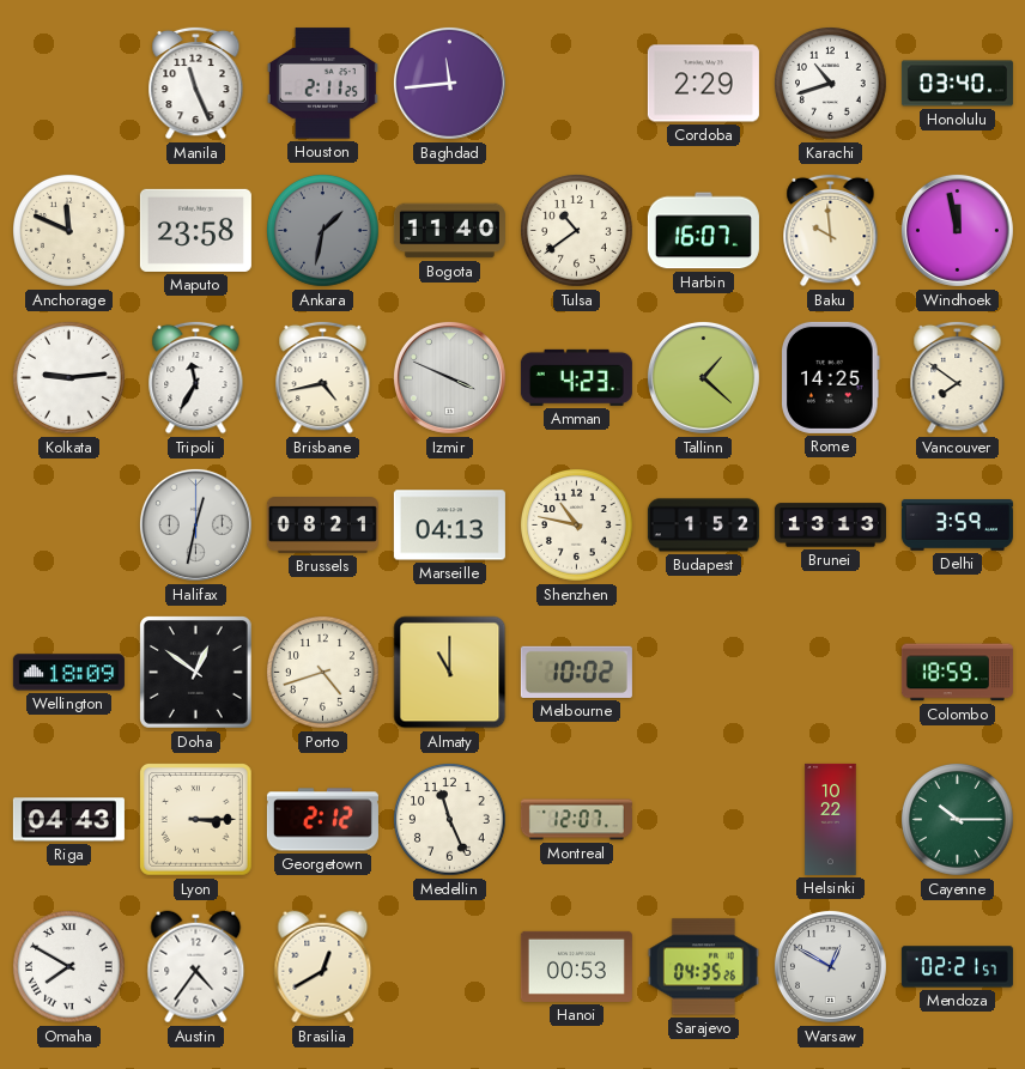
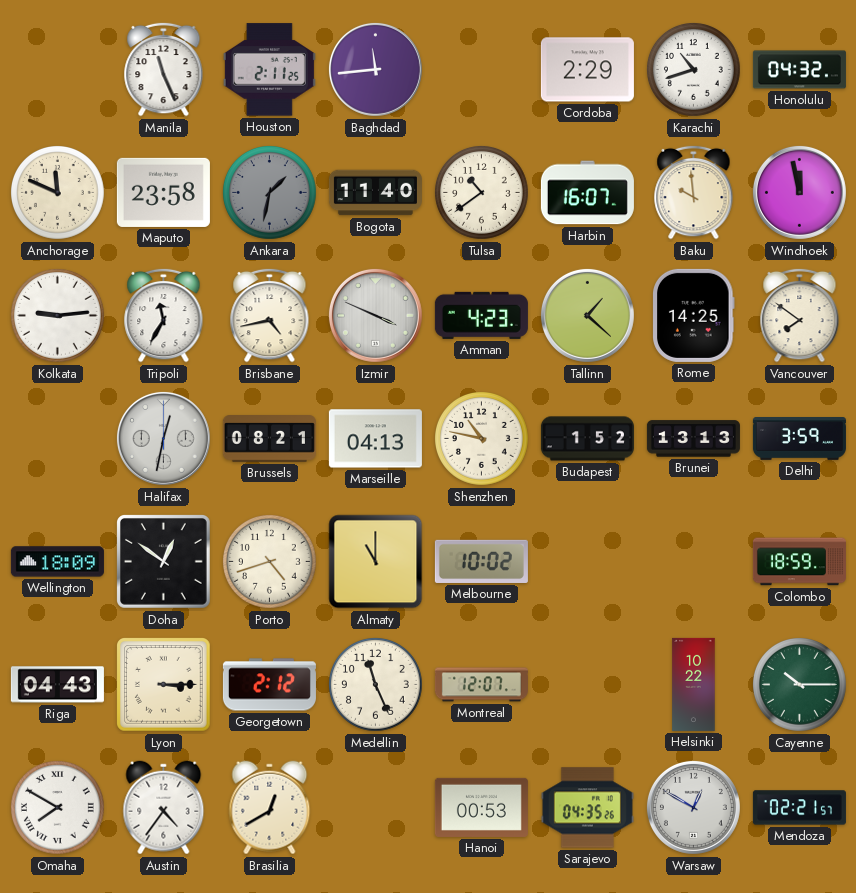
Honolulu: 03:40 -> 04:32 (799, 70)
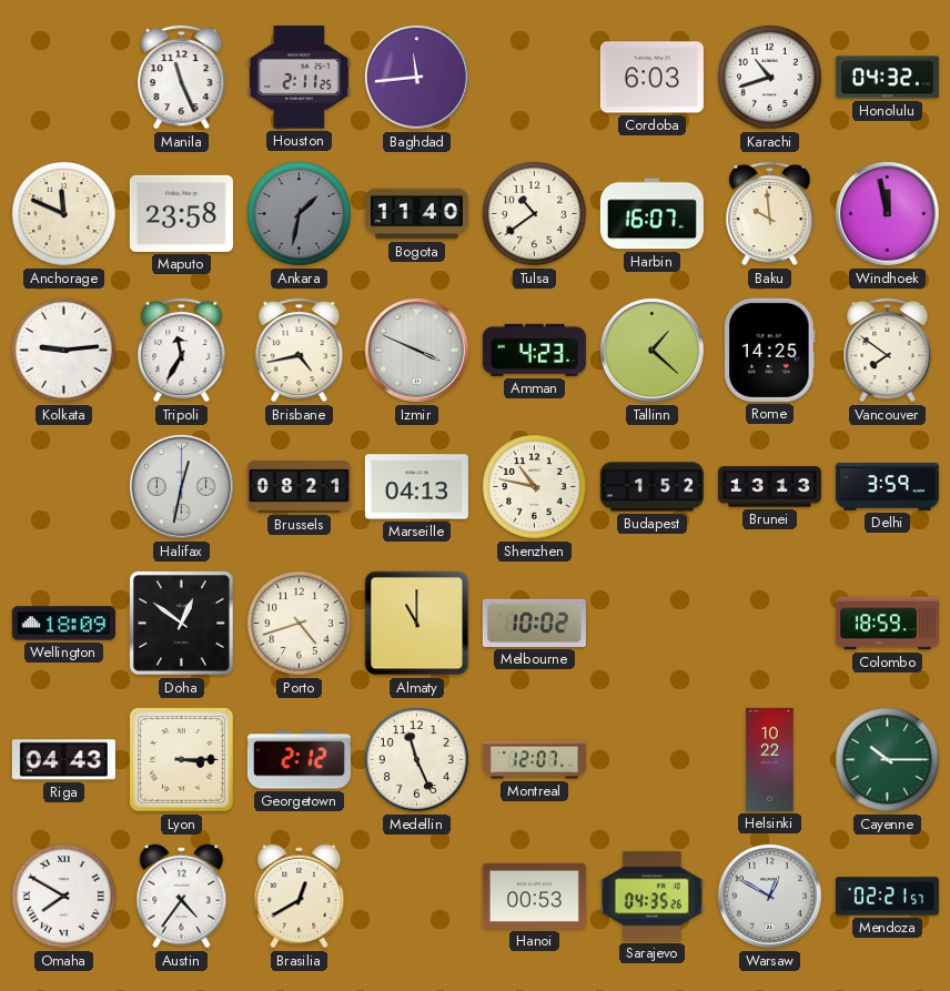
Cordoba: 2:29 -> 6:03 (651, 78)
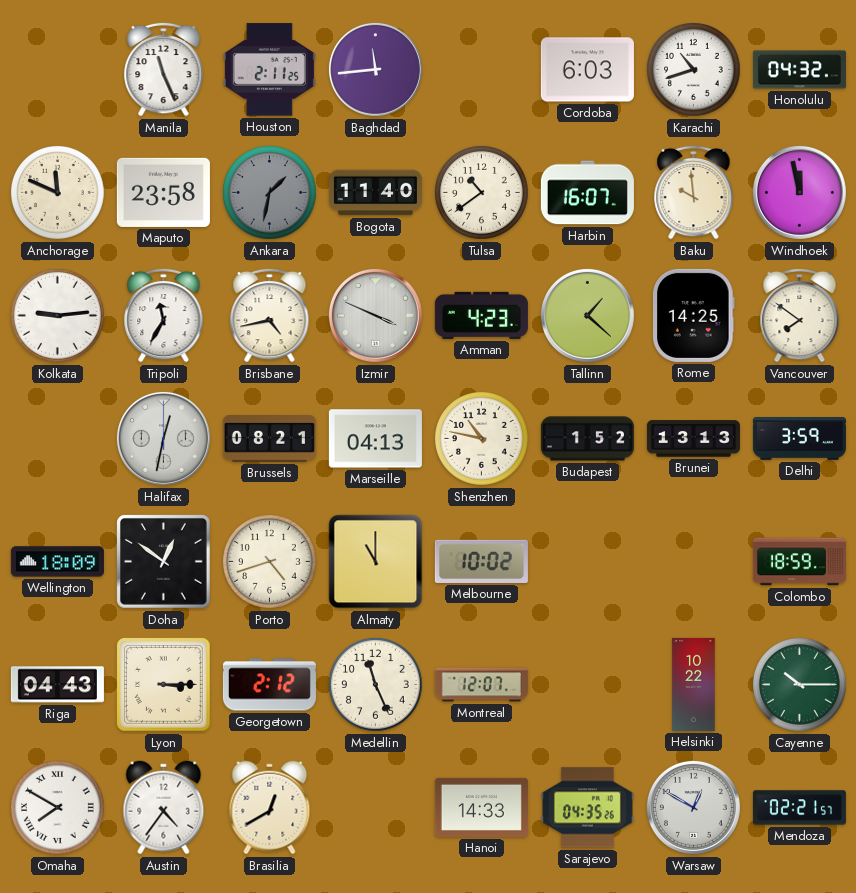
Hanoi: 00:53 -> 14:33 (481, 807)
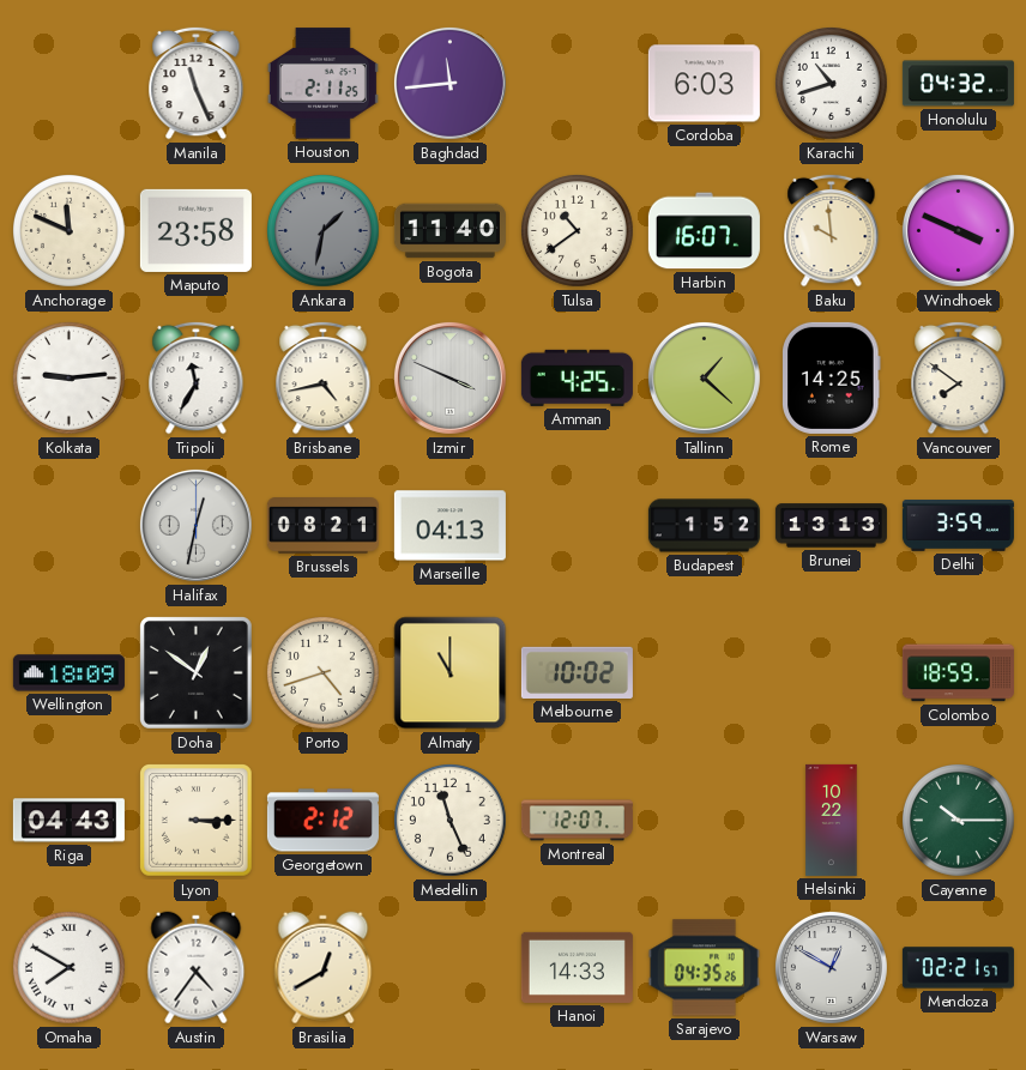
Windhoek: 11:58 -> 3:49 (958, 230)
Amman: 4:23 -> 4:25 (577, 377)
Shenzhen: 10:47 -> none (482, 439)
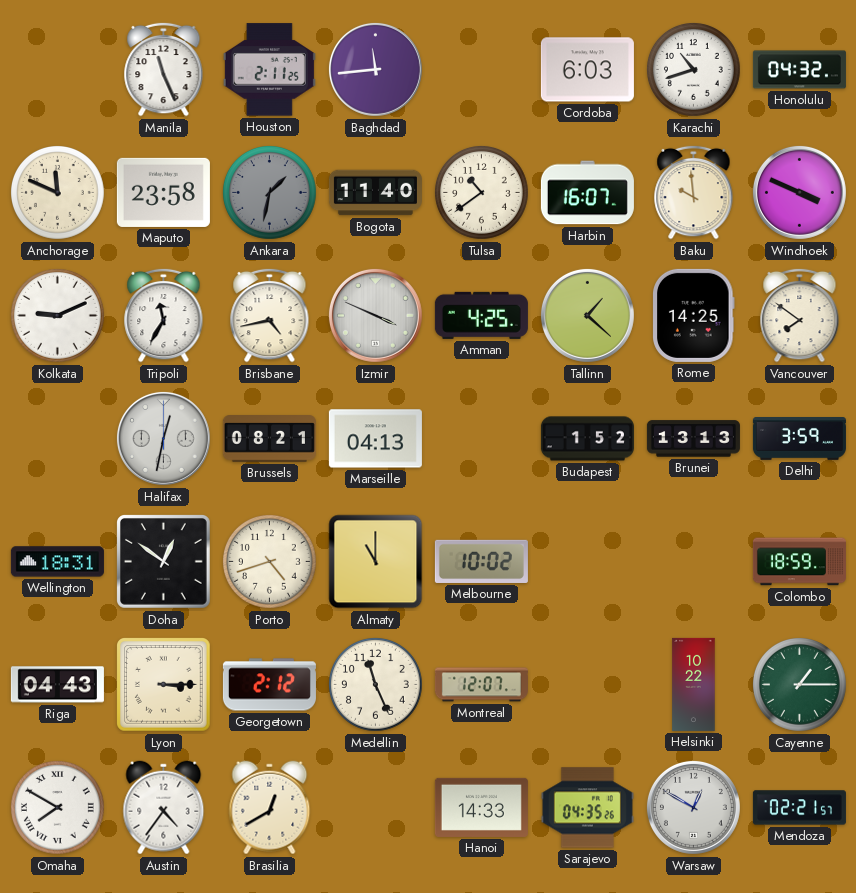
Kolkata: 9:14 -> 9:11 (58, 316)
Wellington: 18:09 -> 18:31 (57, 562)
Cayenne: 10:15 -> 1:15 (800, 685)
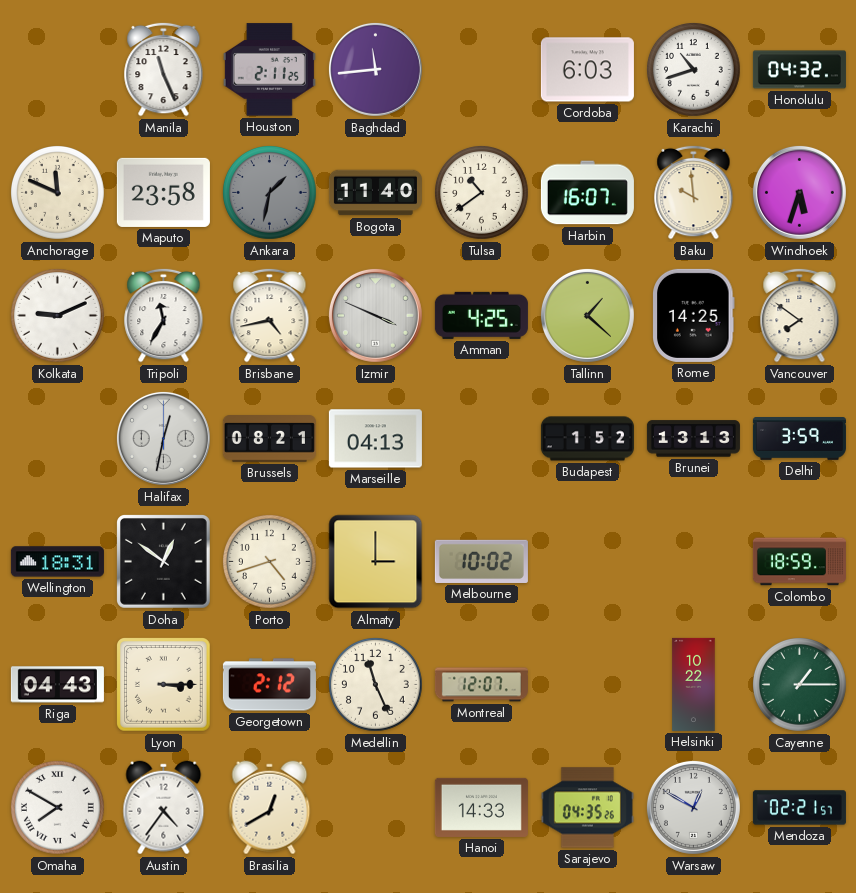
Windhoek: 3:49 -> 5:33 (799, 192)
Almaty: 11:00 -> 3:00 (376, 562)
